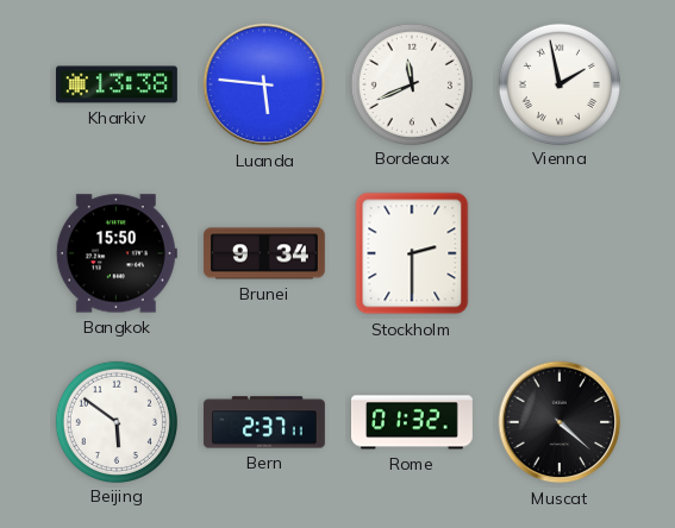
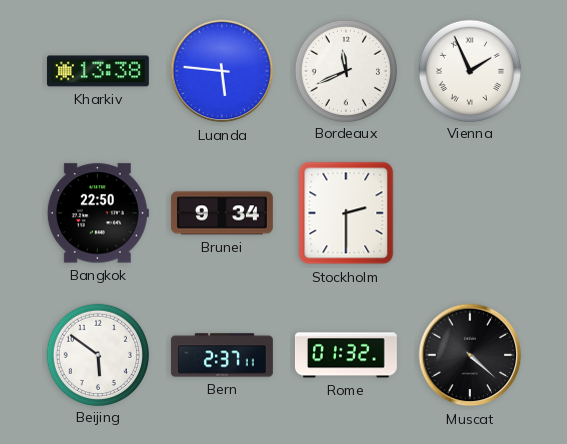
Vienna: 1:58 -> 1:56 (469, 70)
Bangkok: 15:50 -> 22:50 (98, 213)
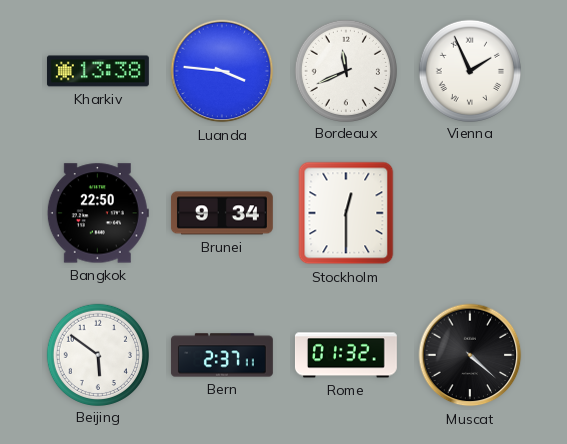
Luanda: 5:46 -> 3:46 (222, 71)
Stockholm: 2:30 -> 12:30 (346, 213)
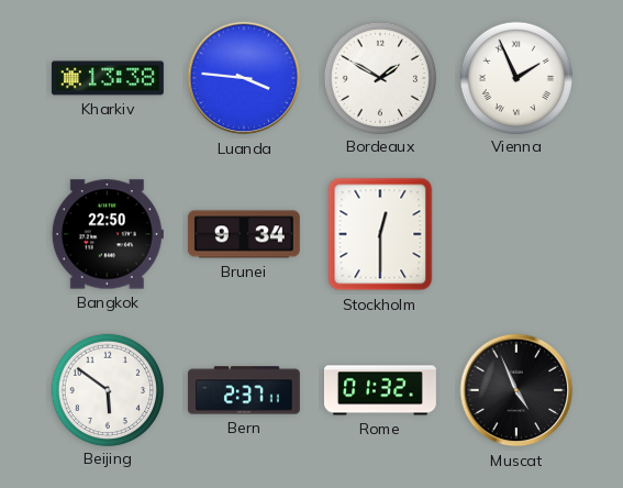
Bordeaux: 11:41 -> 1:50 (379, 77)
Muscat: 4:22 -> 4:56 (516, 390)
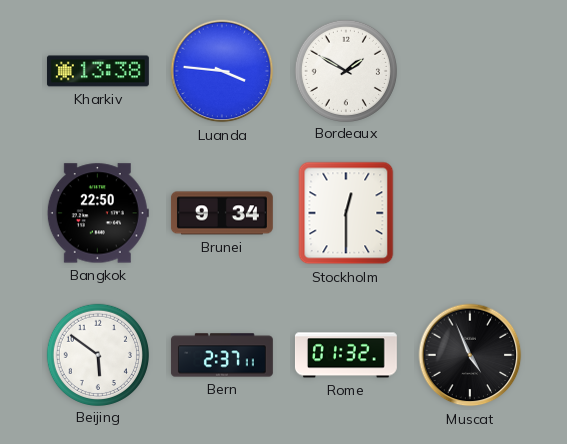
Vienna: 1:56 -> none (515, 77)
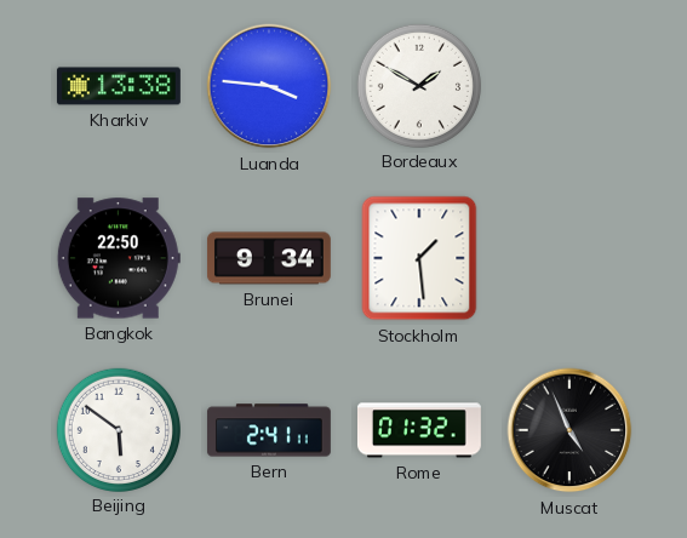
Stockholm: 12:30 -> 1:29 (419, 258)
Bern: 2:37 -> 2:41 (269, 430)
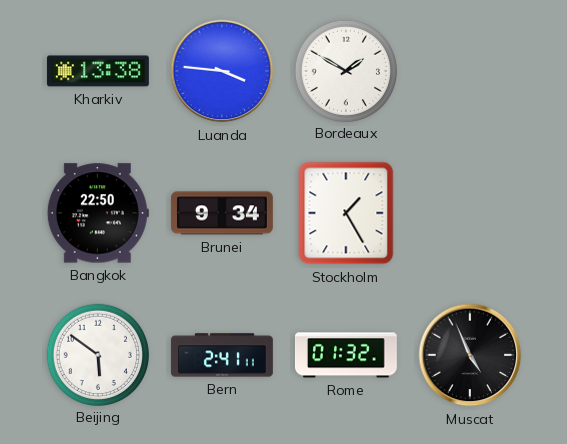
Stockholm: 1:29 -> 1:25 (346, 213)
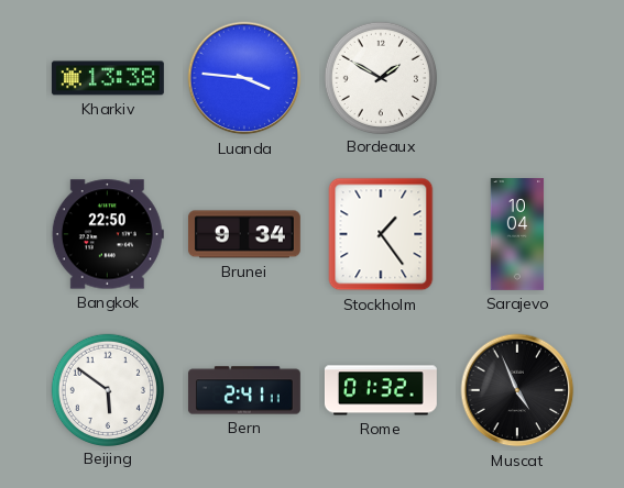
Stockholm: 1:25 -> 1:24 (381, 234)
Sarajevo: none -> 10:04 (517, 235)
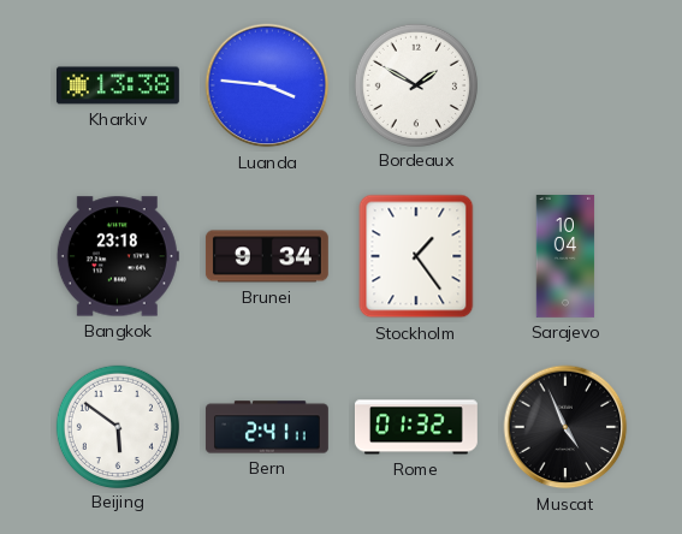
Bangkok: 22:50 -> 23:18 (118, 256)
